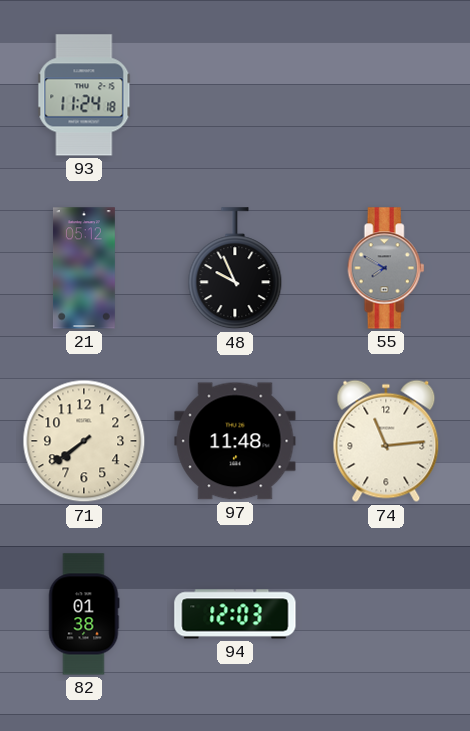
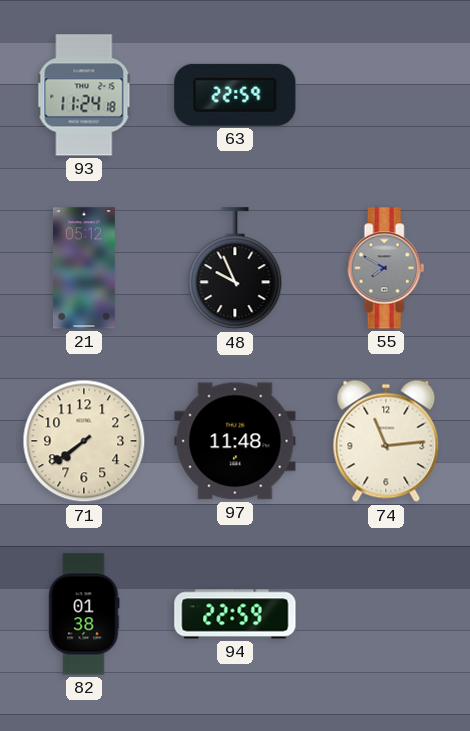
63: none -> 22:59 (235, 95)
94: 12:03 -> 22:59 (235, 614)
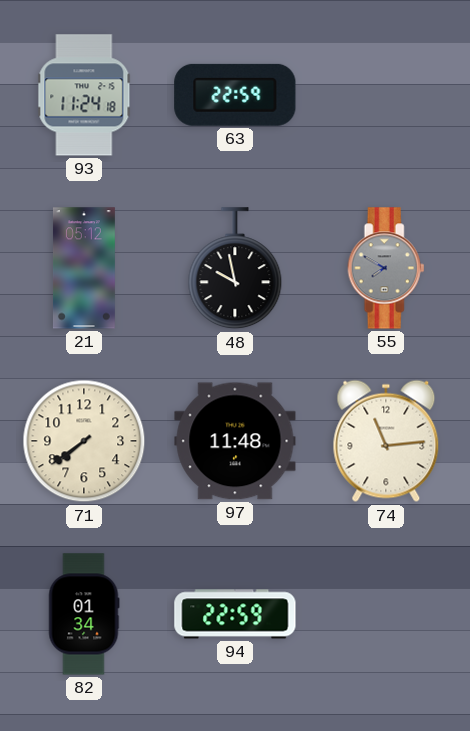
48: 9:56 -> 9:58 (235, 269)
82: 01:38 -> 01:34 (84, 614)
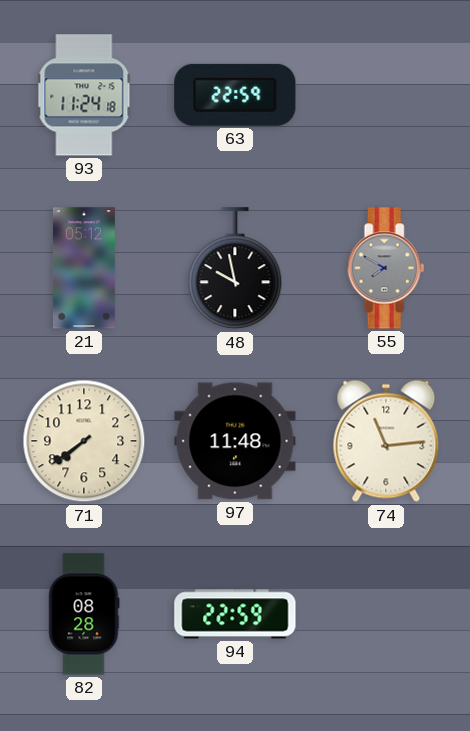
82: 01:34 -> 08:28 (84, 614)
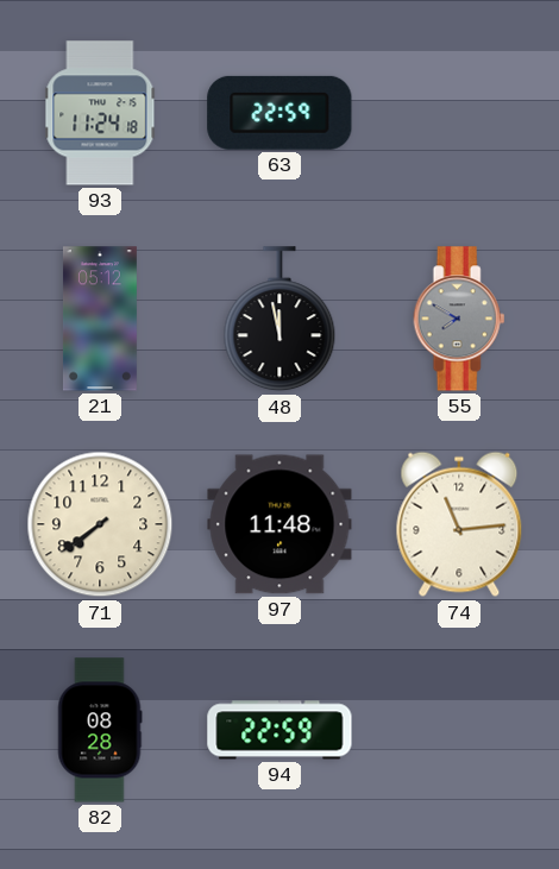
48: 9:58 -> 11:58 (279, 320)
